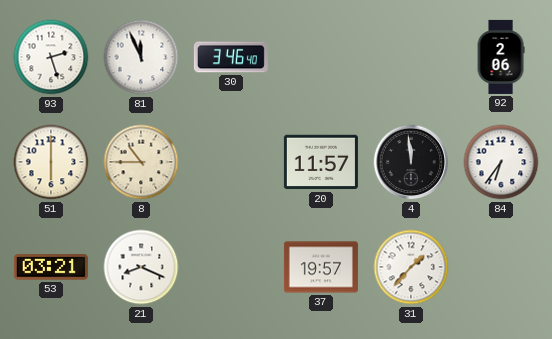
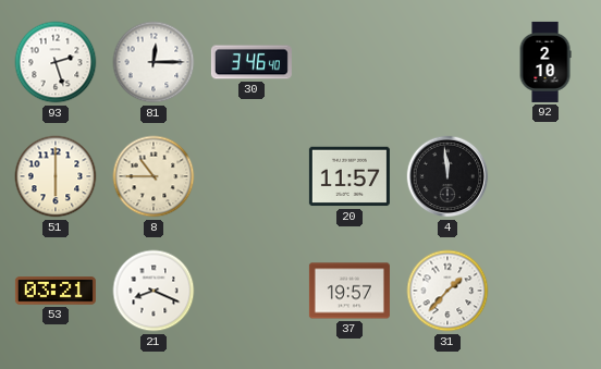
81: 11:56 -> 12:15 (154, 62)
92: 2:06 -> 2:10 (545, 62)
84: 6:36 -> none (501, 162)
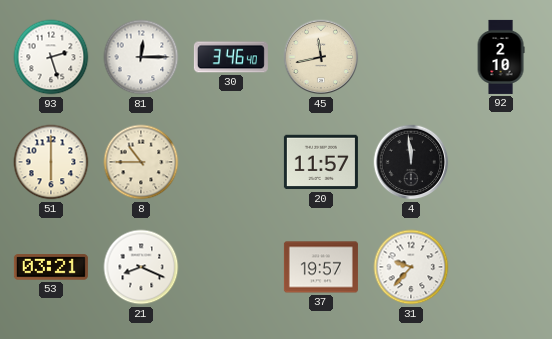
45: none -> 11:43 (321, 57)
31: 1:37 -> 9:37 (411, 267)
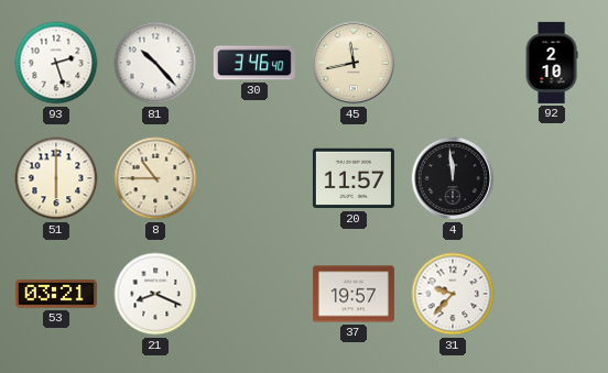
81: 12:15 -> 10:23 (155, 63)
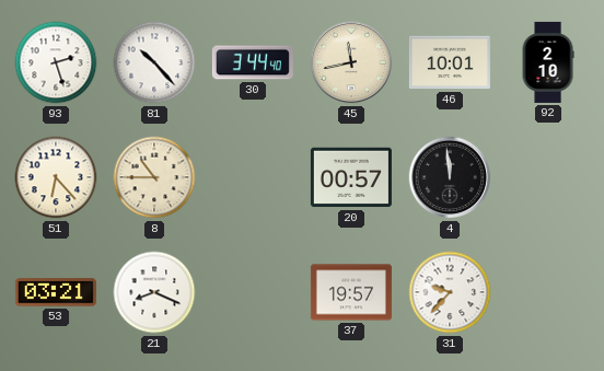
30: 3:46 -> 3:44 (253, 62)
46: none -> 10:01 (450, 62)
51: 6:00 -> 6:23 (56, 177)
20: 11:57 -> 00:57 (351, 177)
